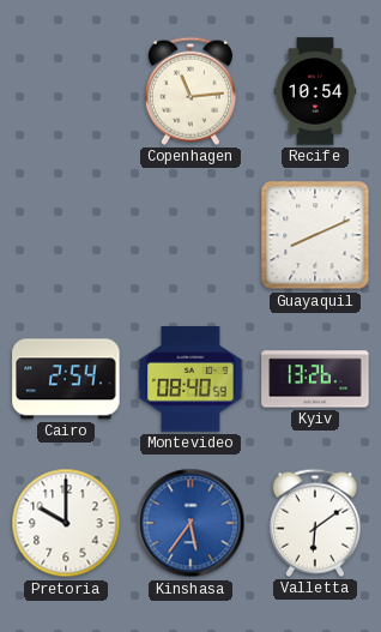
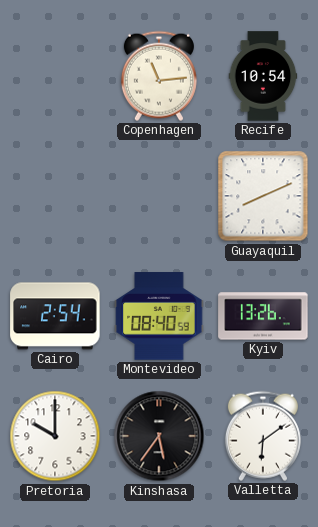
Kinshasa dial: blue -> black (159, 436)
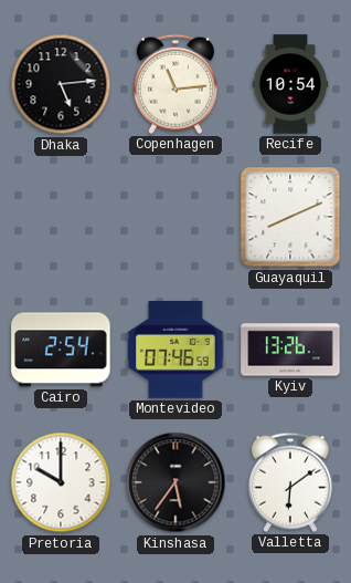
Dhaka: none -> 5:14 (61, 84)
Montevideo: 08:40 -> 07:46 (175, 350)
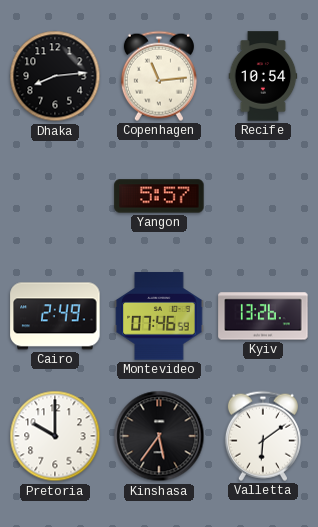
Dhaka: 5:14 -> 8:14 (55, 76)
Yangon: none -> 5:57 (159, 196)
Guayaquil: 8:11 -> none (290, 217)
Cairo: 2:54 -> 2:49 (55, 316)
